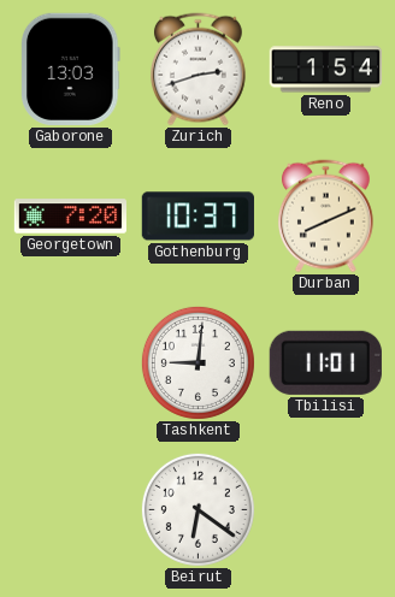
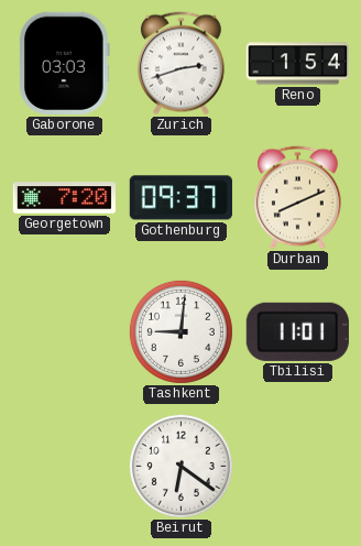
Gaborone: 13:03 -> 03:03 (65, 63)
Gothenburg: 10:37 -> 09:37 (180, 198)
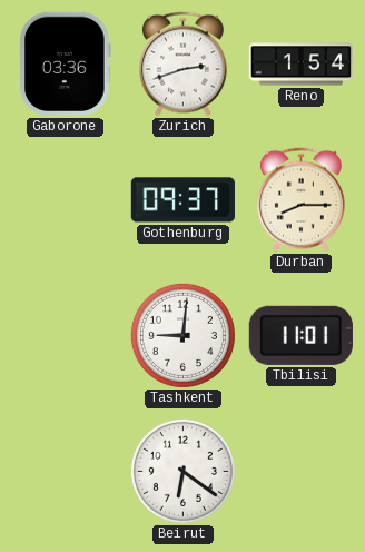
Gaborone: 03:03 -> 03:36 (66, 63)
Georgetown: 7:20 -> none (64, 198)
Durban: 8:11 -> 8:15 (302, 200)
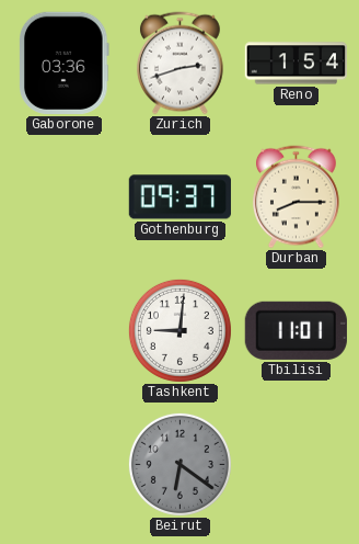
Beirut dial: white -> grey (179, 464)
